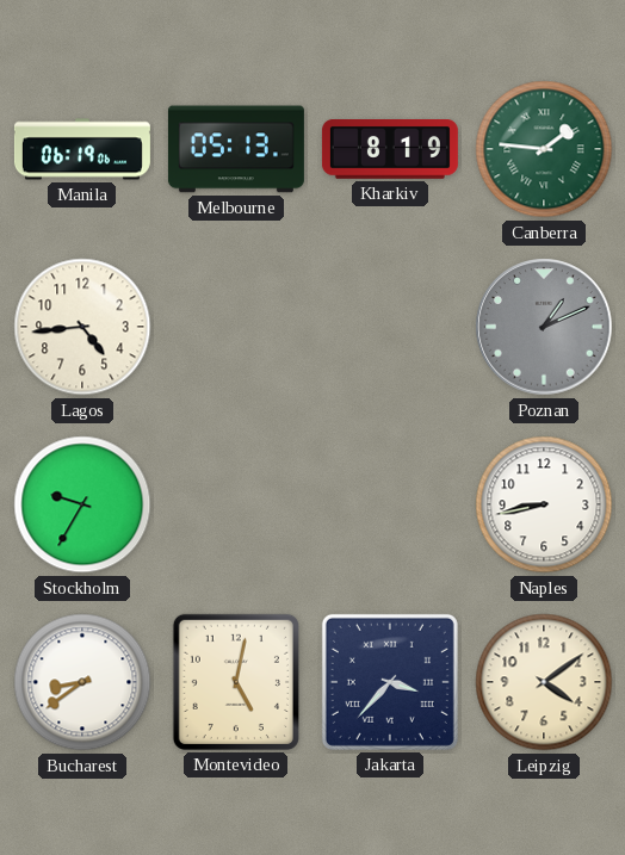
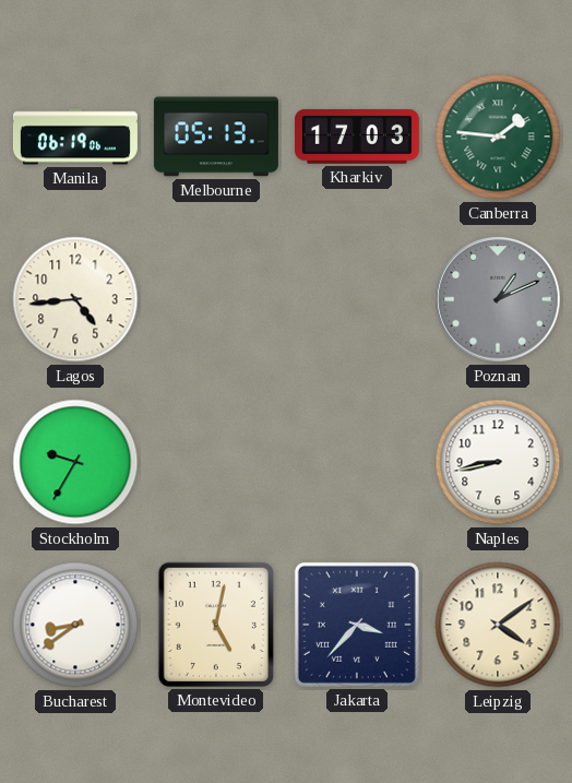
Kharkiv: 8:19 -> 17:03 (357, 138)
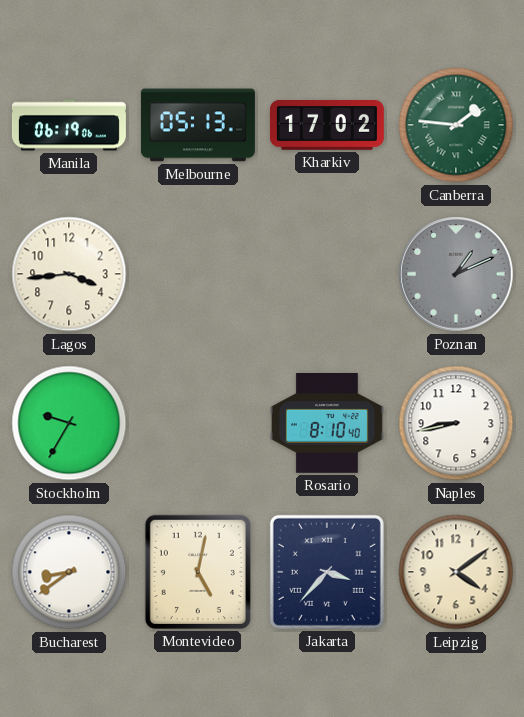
Kharkiv: 17:03 -> 17:02 (327, 126)
Lagos: 4:44 -> 3:44 (69, 274)
Rosario: none -> 8:10 (327, 424)
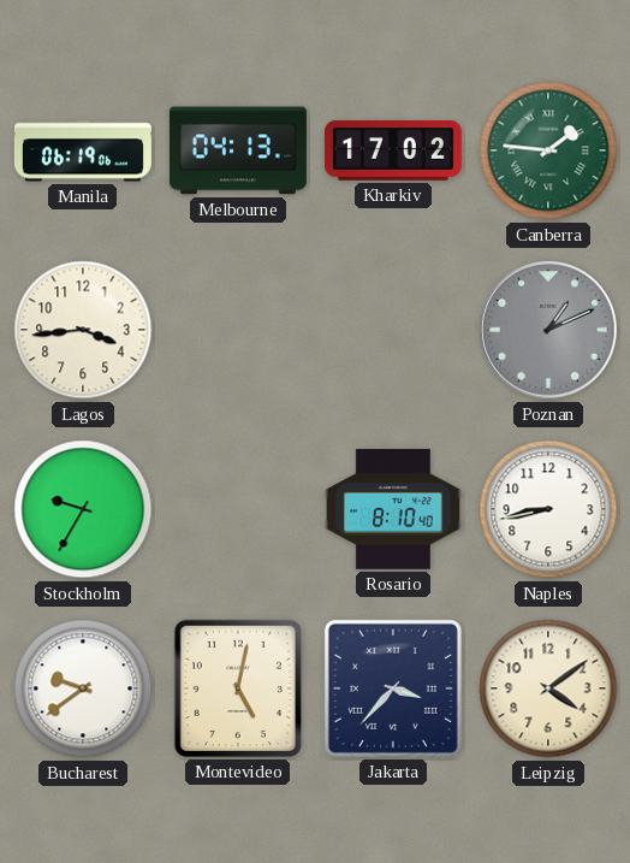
Melbourne: 05:13 -> 04:13 (238, 150)
Bucharest: 8:39 -> 9:39 (83, 688)
